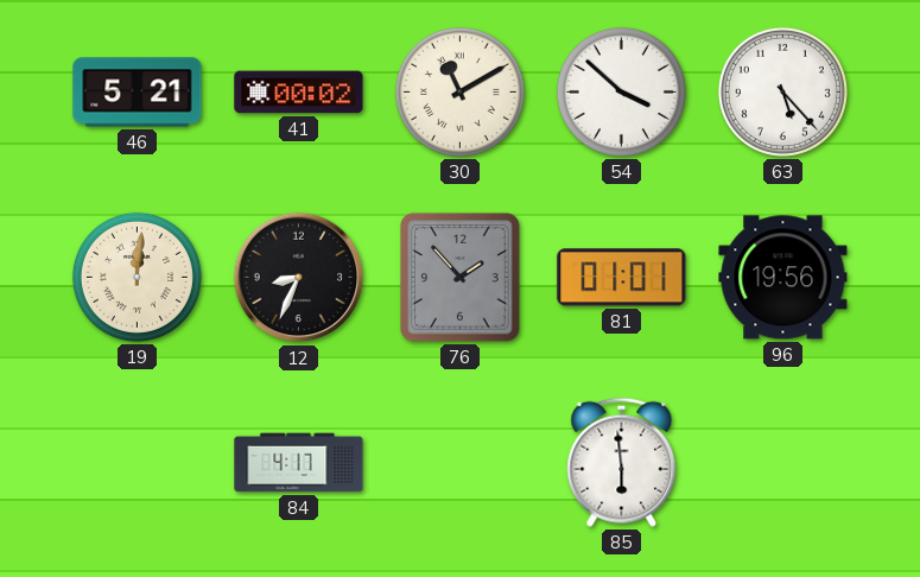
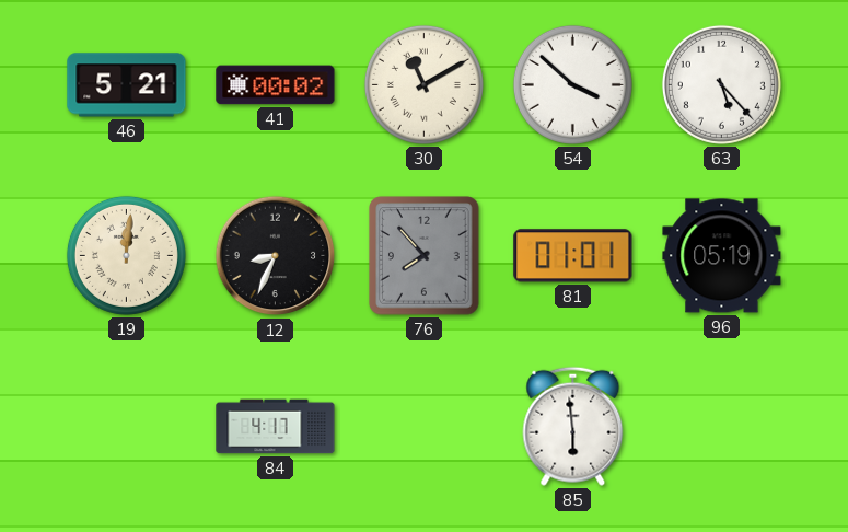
76: 1:53 -> 7:53 (425, 256)
96: 19:56 -> 05:19 (722, 256)
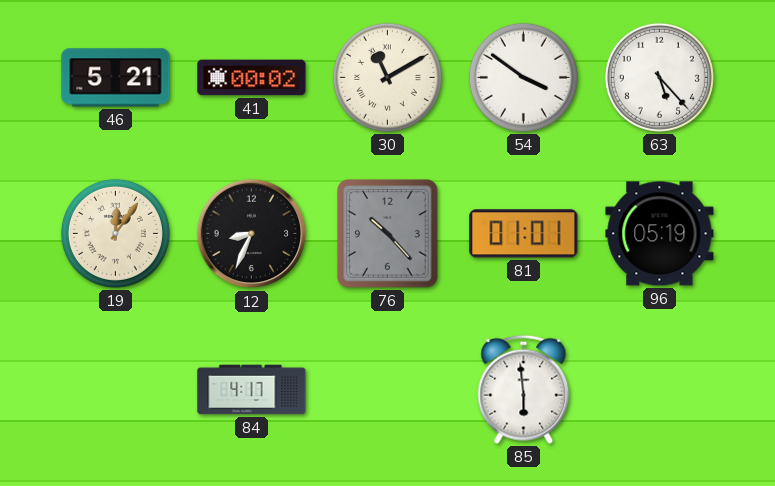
54: 3:52 -> 3:51 (523, 77)
19: 12:01 -> 12:06 (115, 233)
76: 7:53 -> 10:23 (388, 234)
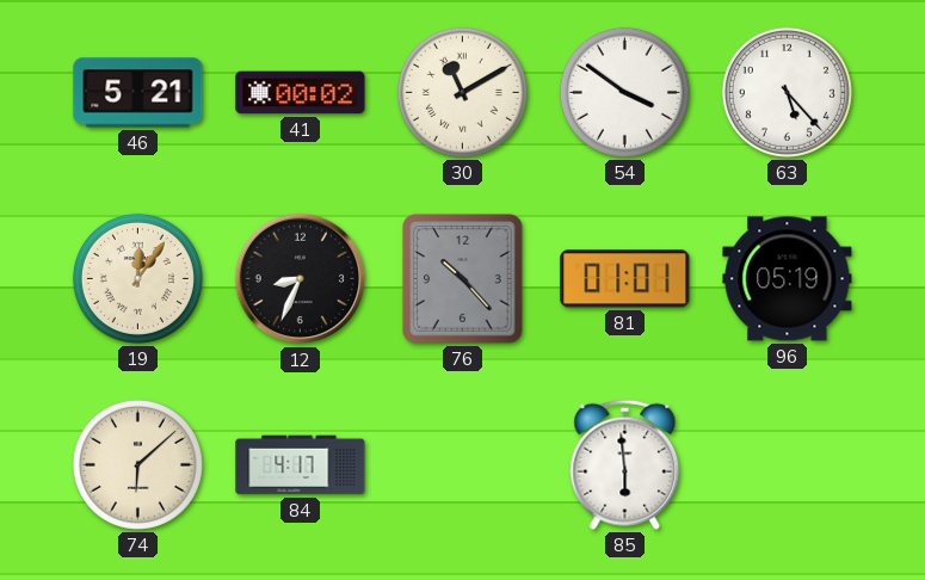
74: none -> 6:08 (137, 464)
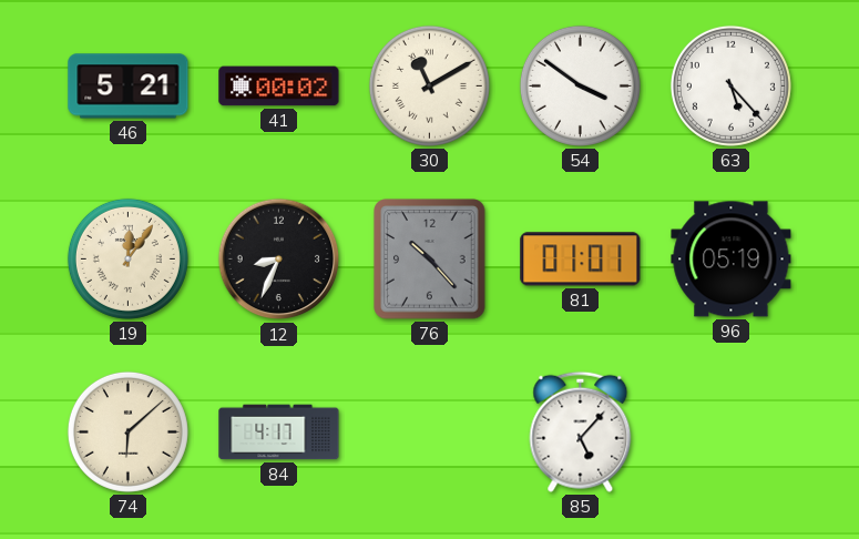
85: 5:59 -> 5:07 (581, 431)
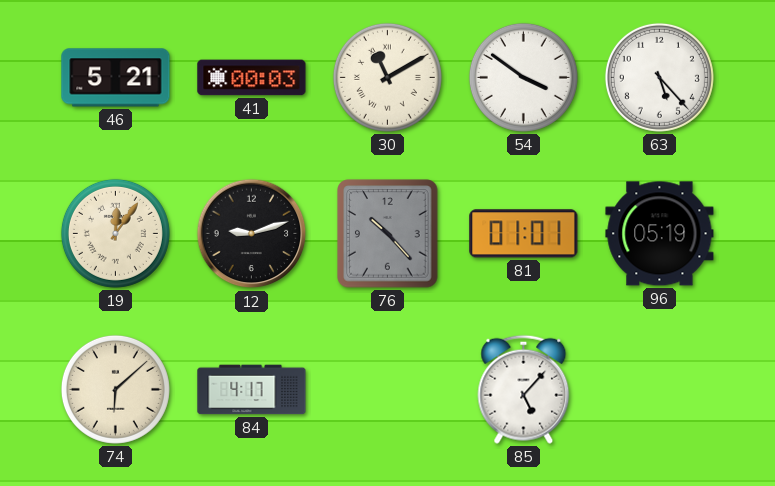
41: 00:02 -> 00:03 (252, 78)
12: 8:34 -> 9:12 (252, 234)
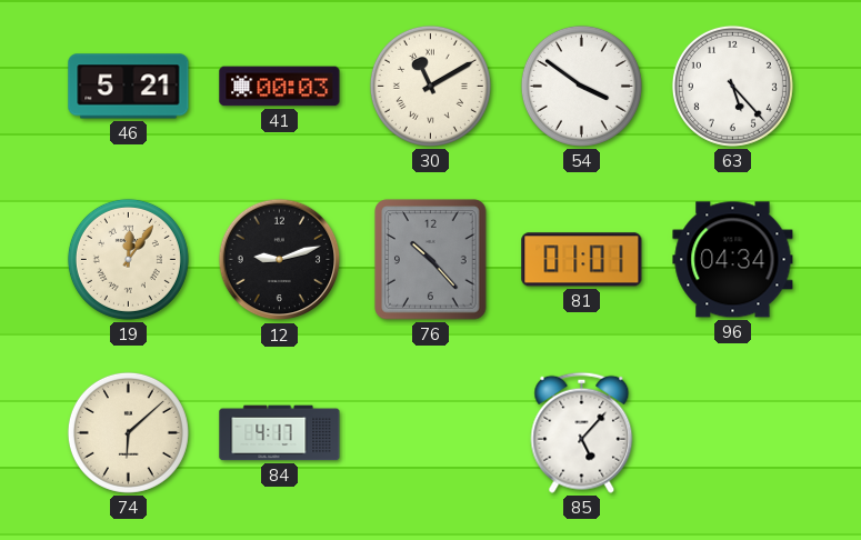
96: 05:19 -> 04:34 (733, 260)
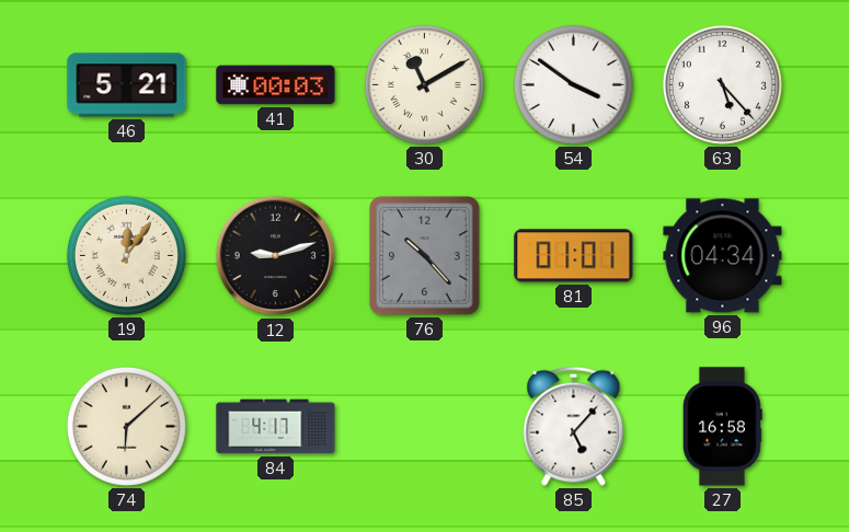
27: none -> 16:58 (722, 427)
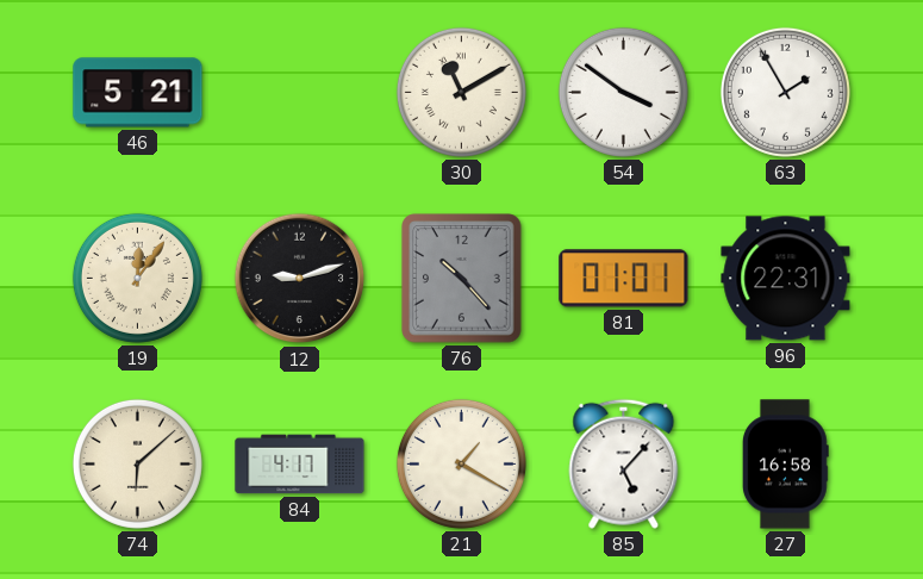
41: 00:03 -> none (276, 85)
63: 5:23 -> 1:55 (785, 92)
96: 04:34 -> 22:31 (786, 279)
21: none -> 1:20 (461, 463)
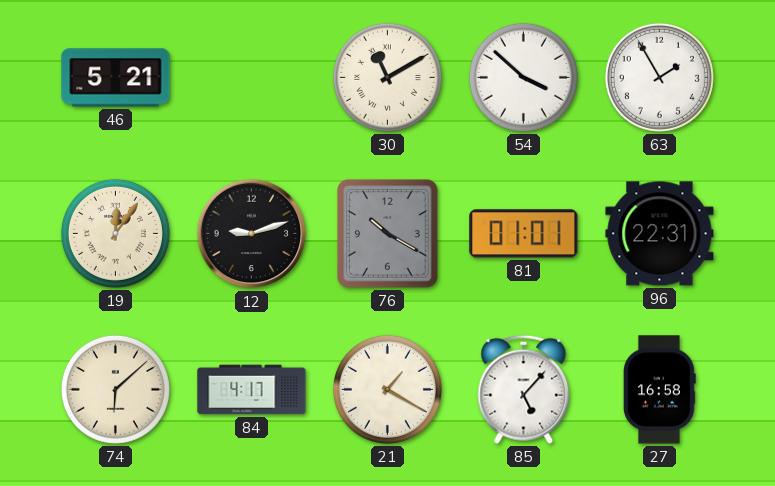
54: 3:51 -> 3:52 (523, 77)
76: 10:23 -> 10:20 (388, 234)
